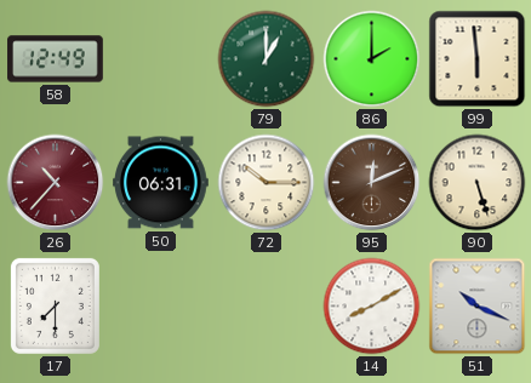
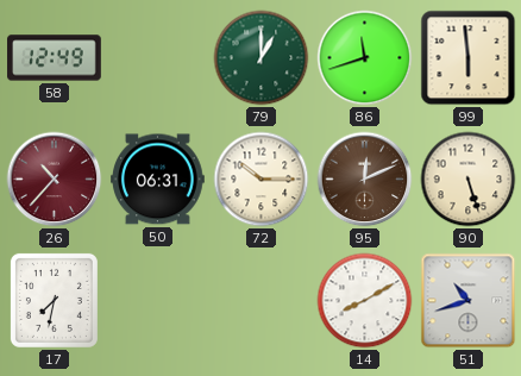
86: 2:00 -> 11:42 (365, 58)
17: 7:30 -> 7:32 (54, 300)
51: 10:19 -> 10:42 (469, 301)
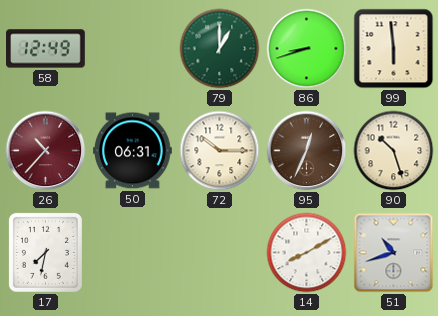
86: 11:42 -> 8:42 (307, 49)
95: 12:11 -> 12:34 (307, 151)
90: 5:27 -> 10:27 (394, 151)
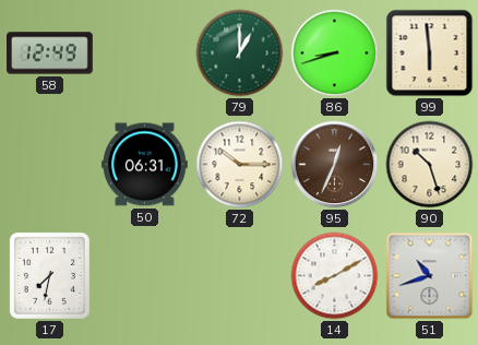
26: 10:37 -> none (46, 151)
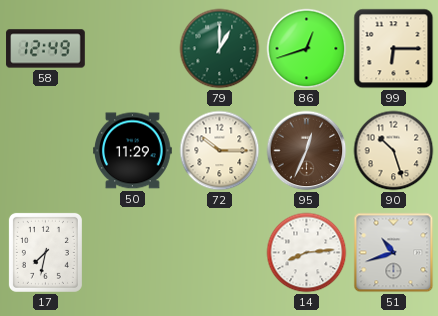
86: 8:42 -> 12:42 (307, 49)
99: 5:59 -> 6:15 (394, 49)
50: 06:31 -> 11:29 (133, 151)
14: 8:10 -> 8:14 (307, 253)
